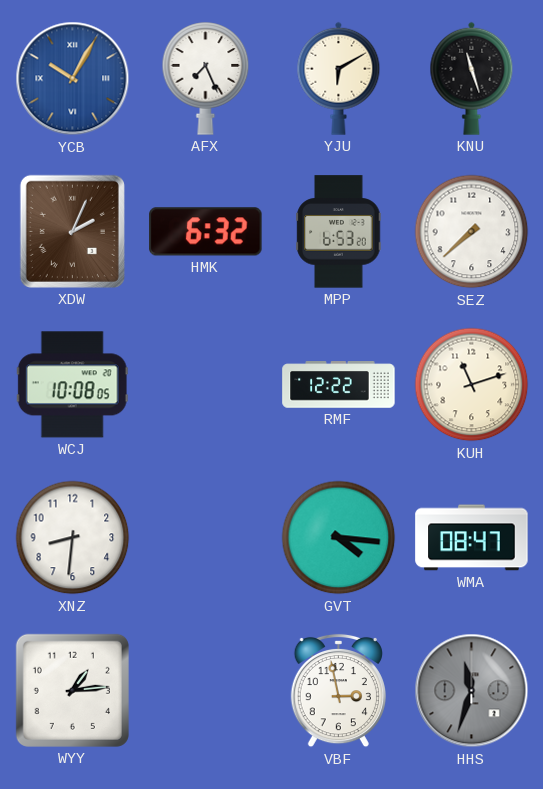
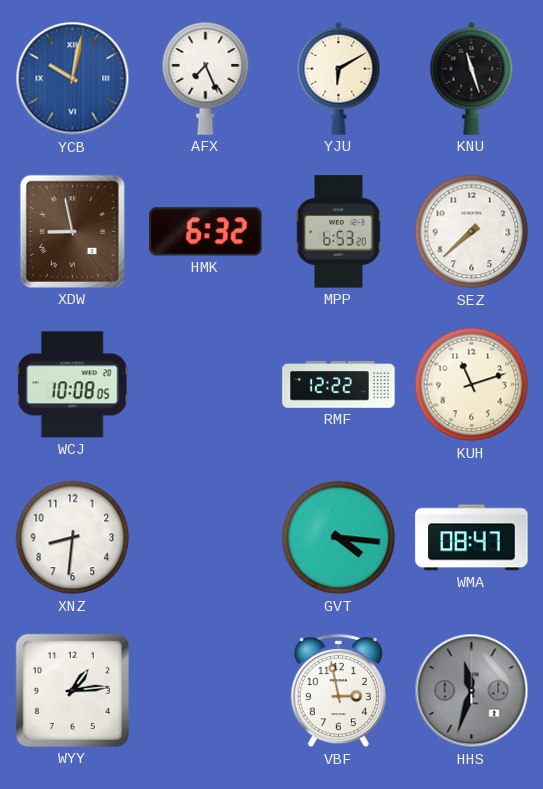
YCB: 10:05 -> 10:02 (73, 79)
XDW: 2:04 -> 8:58 (72, 231)
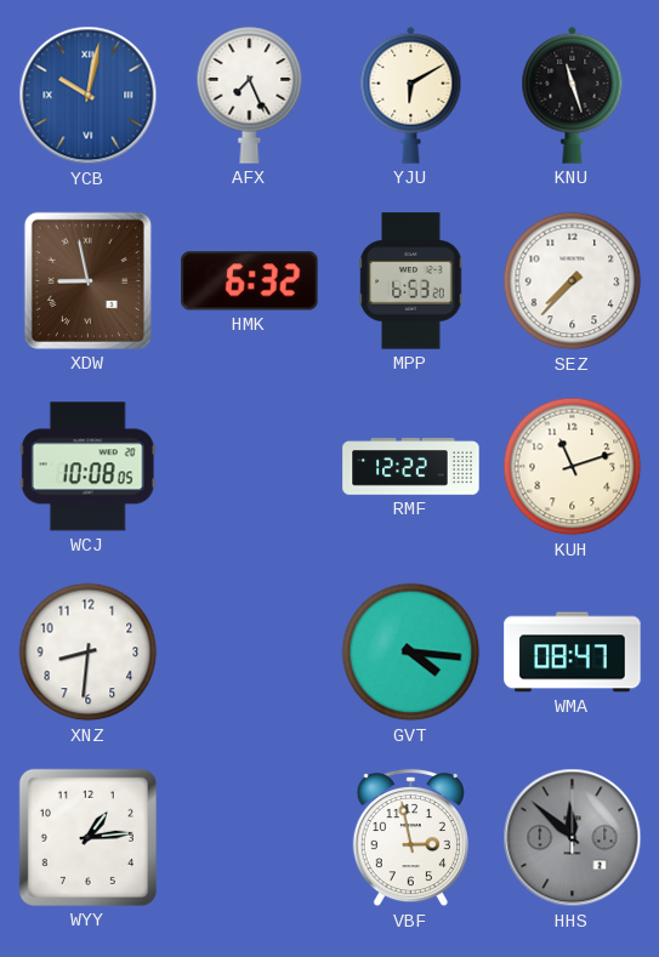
SEZ: 7:38 -> 7:37 (573, 281)
HHS: 11:33 -> 11:52 (573, 838)
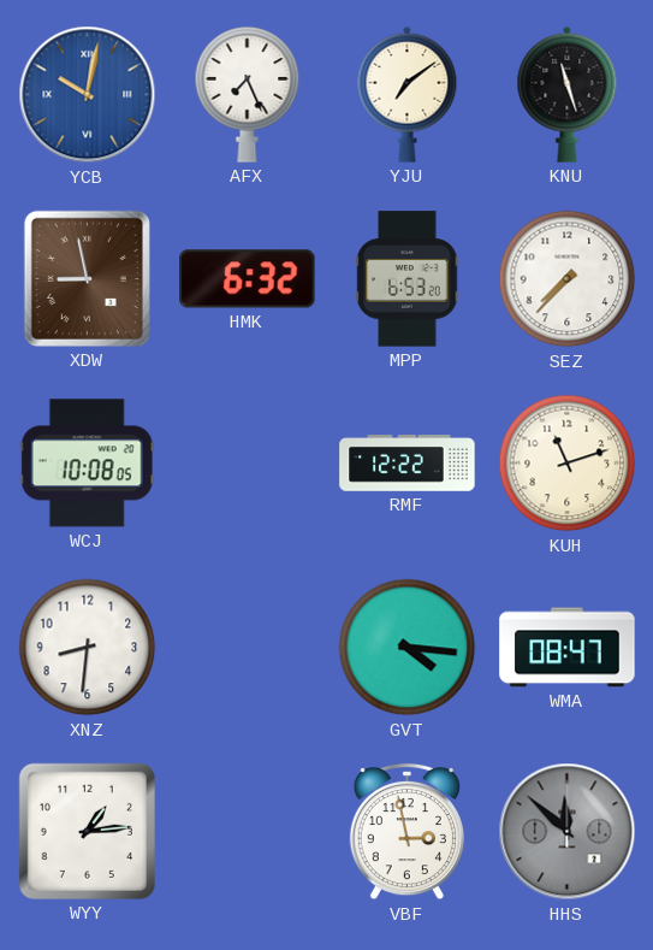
YJU: 6:10 -> 7:09 (408, 94)
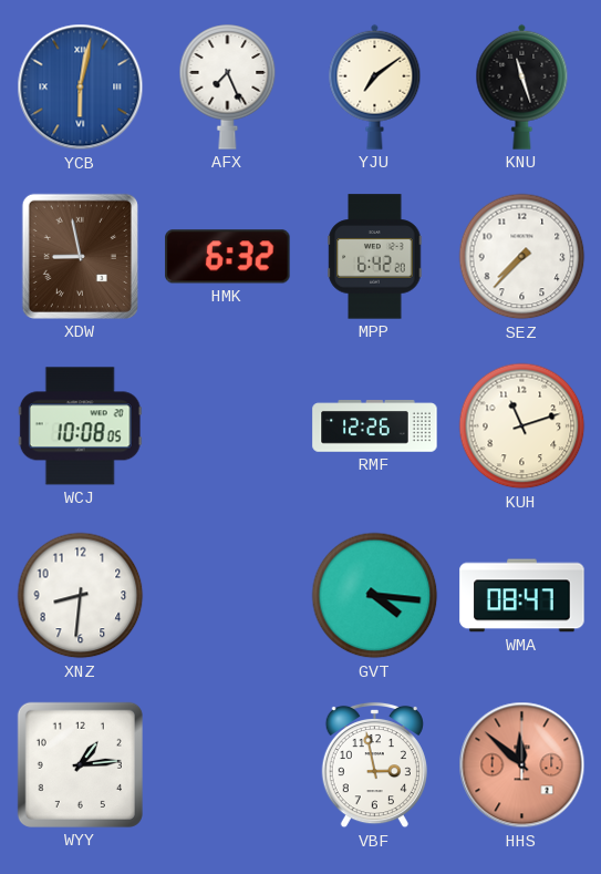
YCB: 10:02 -> 6:02 (81, 88)
MPP: 6:53 -> 6:42 (375, 257)
RMF: 12:22 -> 12:26 (375, 426)
HHS dial: grey -> salmon (522, 765)
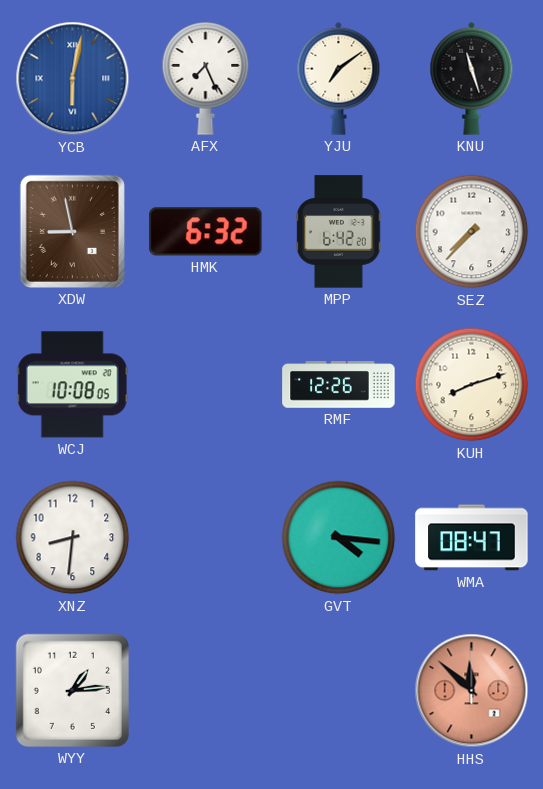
KUH: 11:12 -> 8:12 (472, 385)
VBF: 2:58 -> none (374, 765)
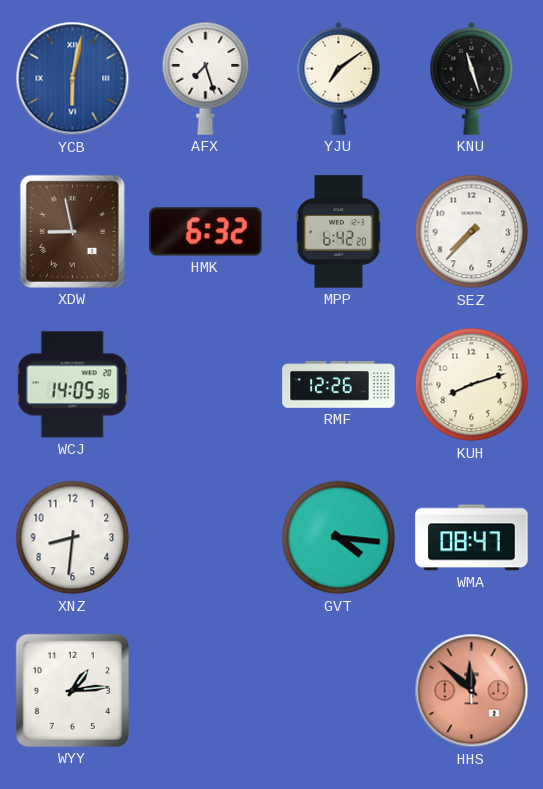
AFX: 7:26 -> 7:27 (206, 79)
WCJ: 10:08 -> 14:05 (72, 385)
